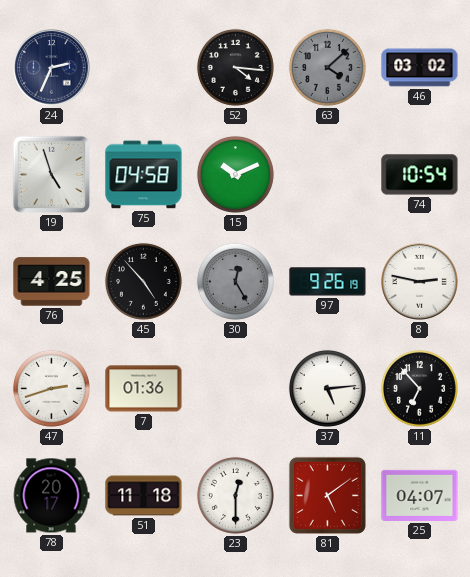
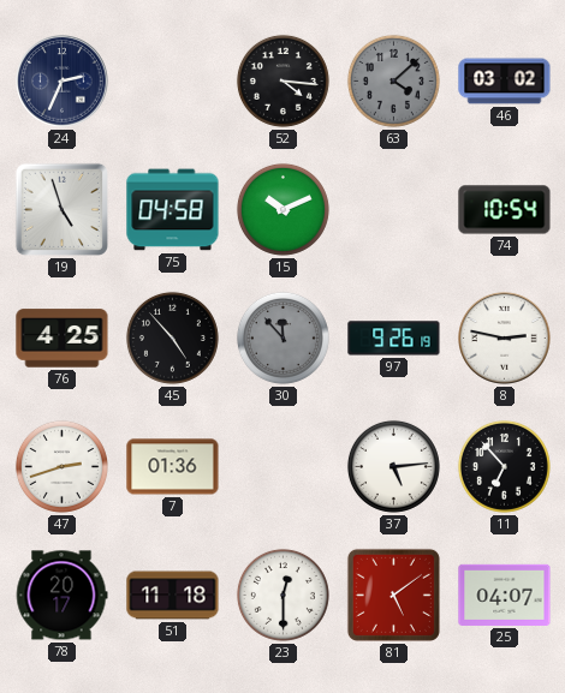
30: 12:25 -> 11:53 (282, 337)
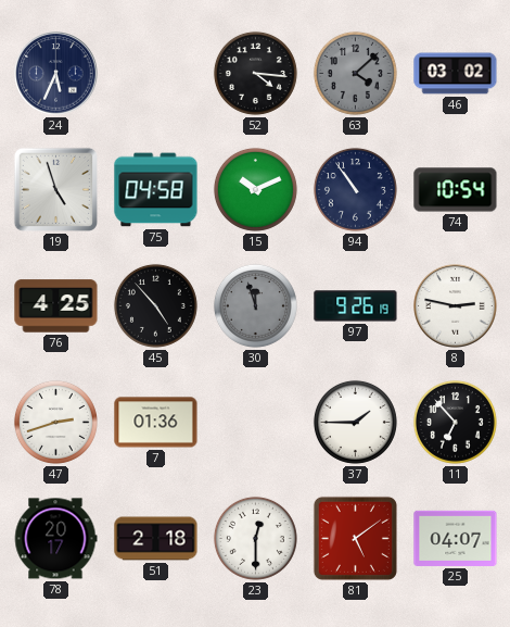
24: 2:34 -> 5:34 (56, 74)
94: none -> 10:54 (355, 189)
30: 11:53 -> 11:57 (255, 305)
37: 5:14 -> 1:45 (355, 422)
51: 11:18 -> 2:18 (156, 539)
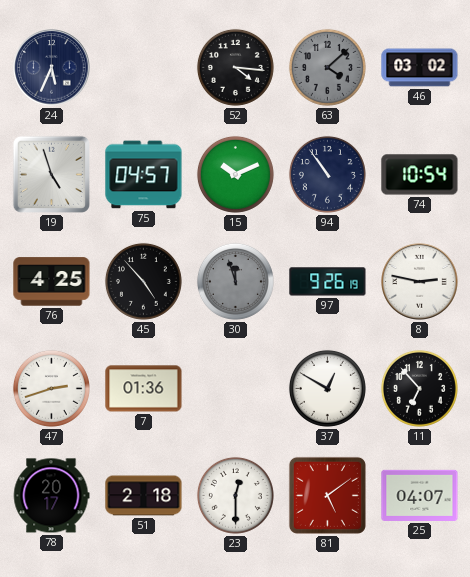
75: 04:58 -> 04:57 (144, 175)
37: 1:45 -> 12:50 (327, 388)
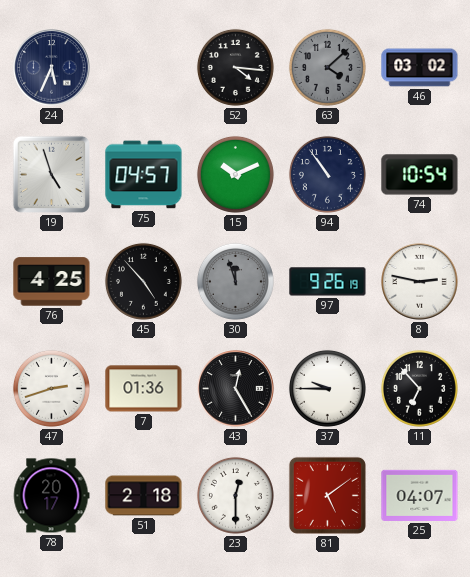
43: none -> 12:25 (236, 389)
37: 12:50 -> 9:45 (327, 388)
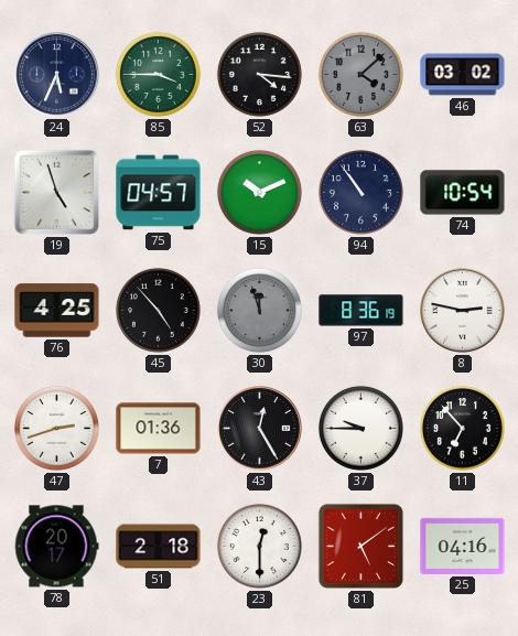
85: none -> 3:45 (158, 74)
97: 9:26 -> 8:36 (361, 311)
25: 04:07 -> 04:16 (463, 546)
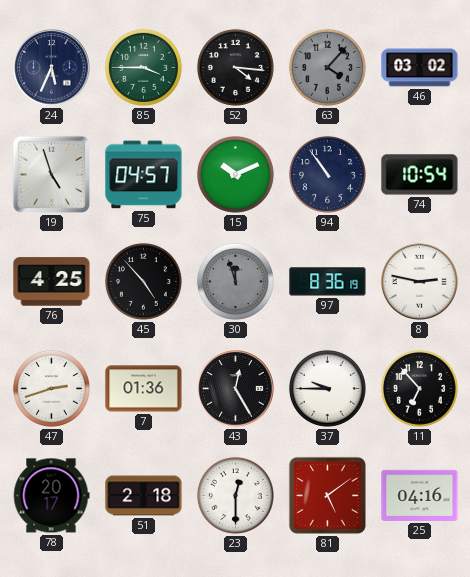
63: 4:08 -> 4:07 (327, 67)
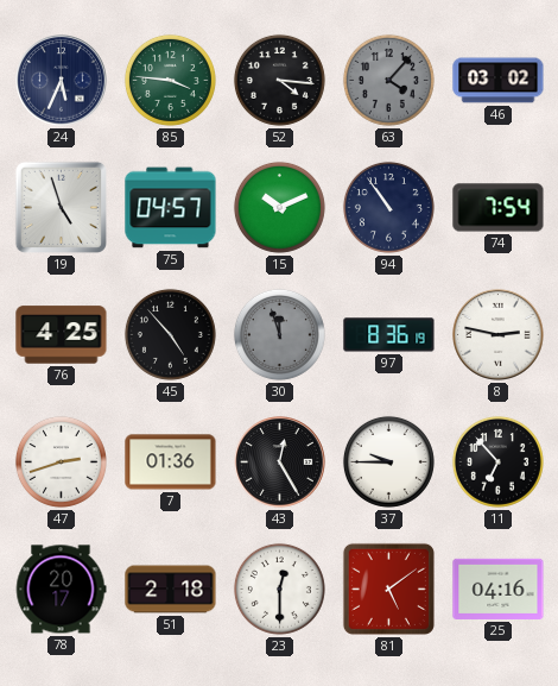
85: 3:45 -> 3:46 (170, 80)
74: 10:54 -> 7:54 (499, 208)
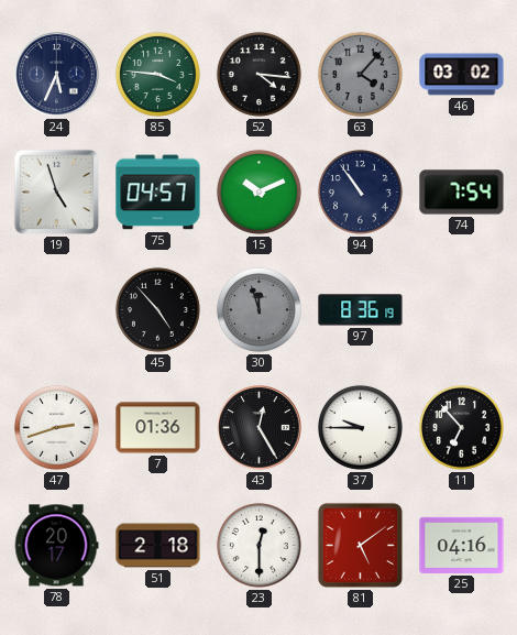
76: 4:25 -> none (62, 335)
8: 2:47 -> none (499, 335)
